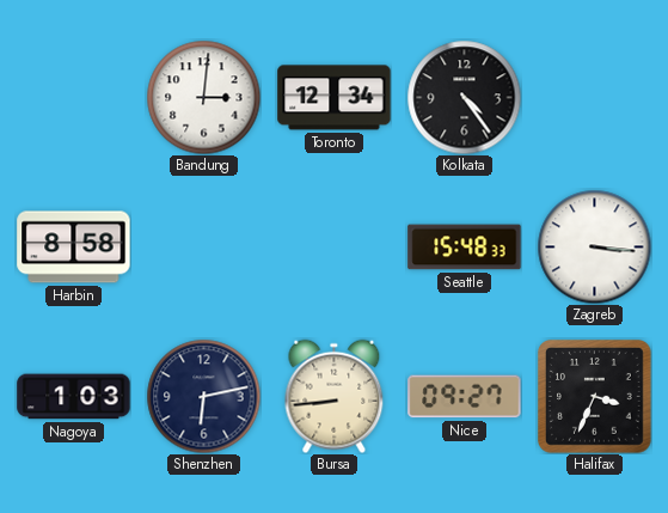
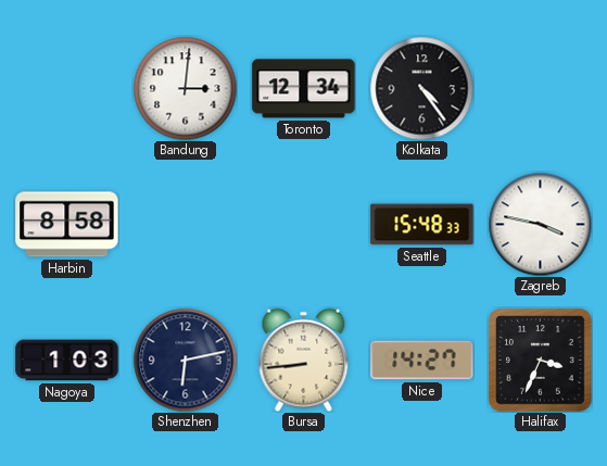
Zagreb: 3:16 -> 3:47 (540, 224)
Nice: 09:27 -> 14:27 (422, 361)
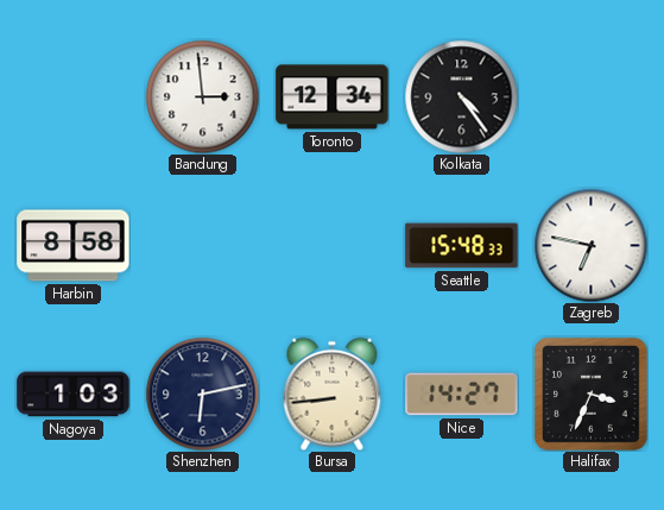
Bandung: 3:01 -> 2:59 (202, 96)
Zagreb: 3:47 -> 6:47 (590, 245)
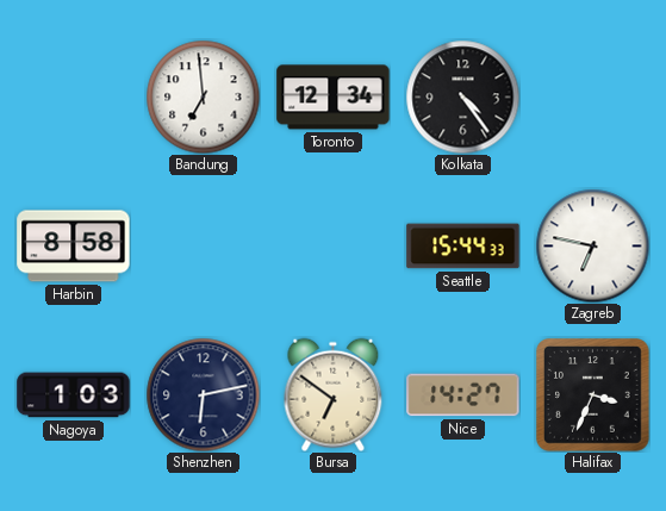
Bandung: 2:59 -> 6:59 (203, 96)
Seattle: 15:48 -> 15:44 (463, 247)
Bursa: 8:44 -> 6:51 (334, 394)
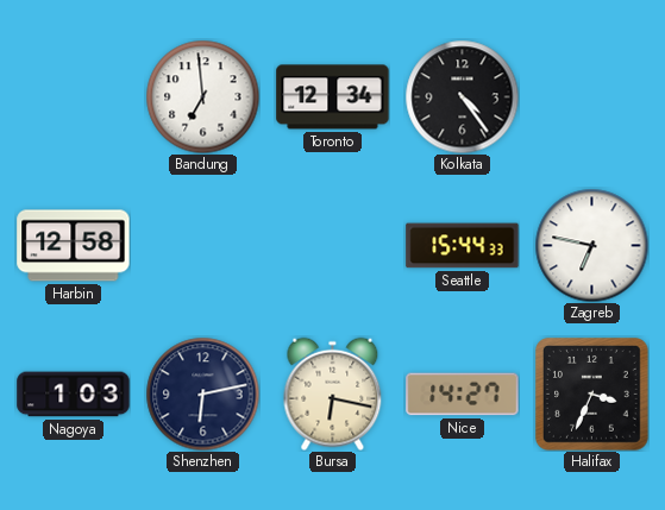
Harbin: 8:58 -> 12:58 (74, 246)
Bursa: 6:51 -> 6:17 (333, 393)
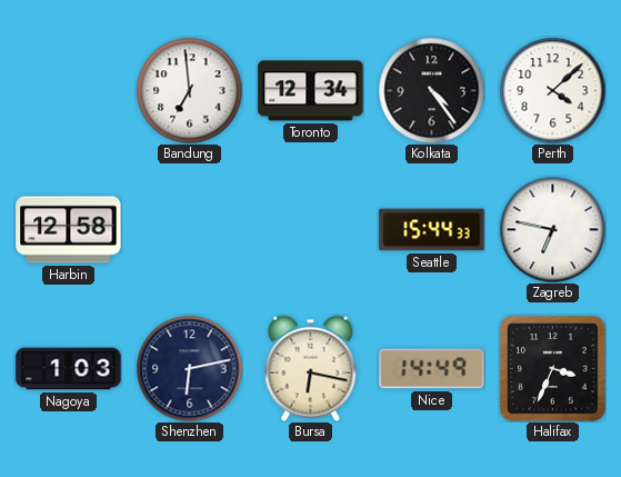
Perth: none -> 4:08 (552, 90)
Nice: 14:27 -> 14:49 (432, 369)
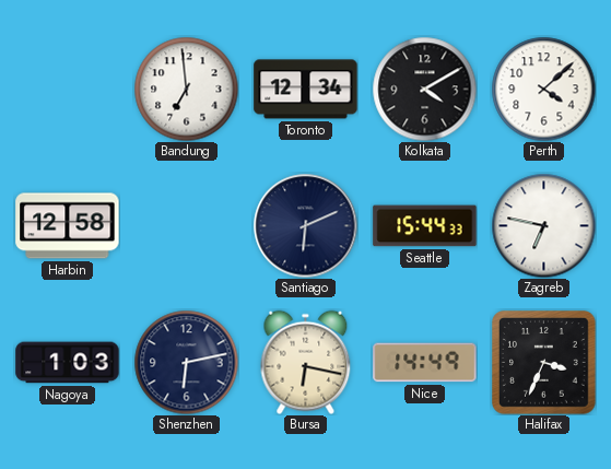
Kolkata: 4:24 -> 4:10 (424, 89)
Santiago: none -> 6:11 (305, 225)
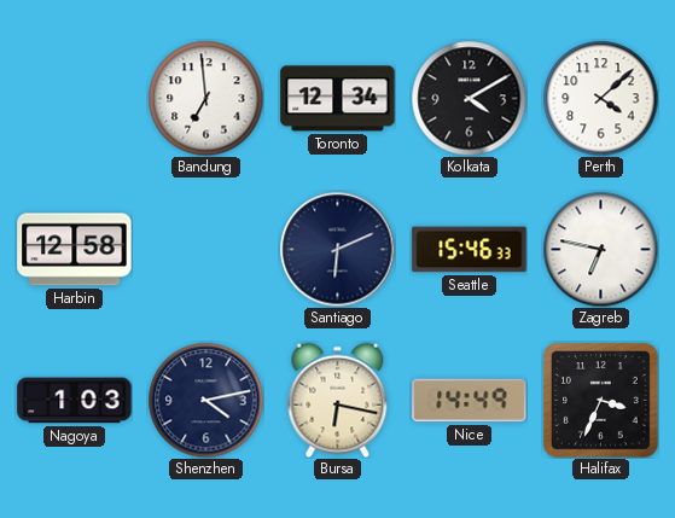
Seattle: 15:44 -> 15:46 (470, 250)
Shenzhen: 6:13 -> 4:13 (205, 400)
